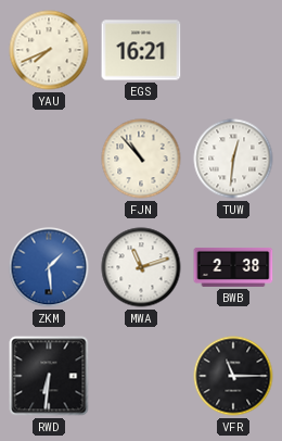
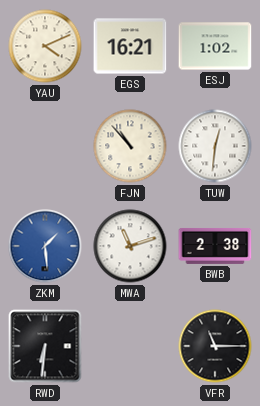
YAU: 7:41 -> 4:11 (45, 46)
ESJ: none -> 1:02 (215, 46)
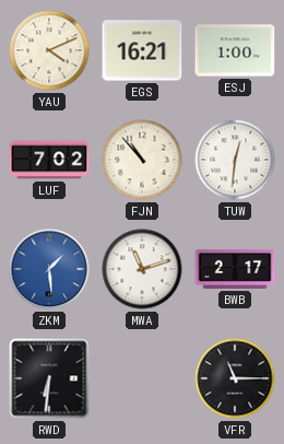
ESJ: 1:02 -> 1:00 (235, 50)
LUF: none -> 7:02 (49, 160)
BWB: 2:38 -> 2:17 (235, 269)
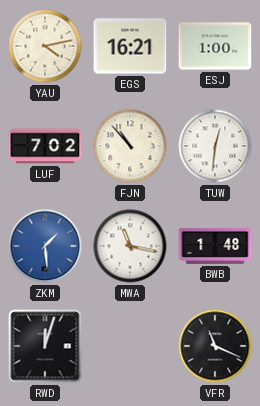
YAU: 4:11 -> 4:13 (45, 46)
MWA: 11:12 -> 11:17 (130, 246)
BWB: 2:17 -> 1:48 (215, 246)
RWD: 6:31 -> 12:03 (45, 346)
VFR: 11:15 -> 11:19 (215, 346)
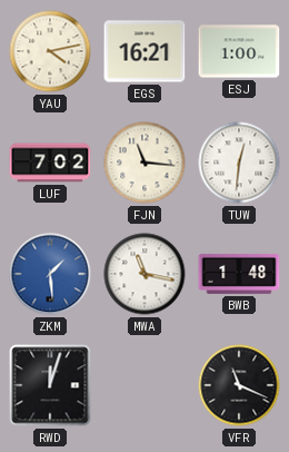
FJN: 10:53 -> 11:16 (144, 163)
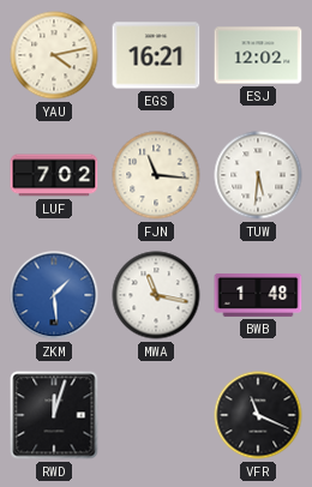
ESJ: 1:00 -> 12:02 (258, 55)
TUW: 12:31 -> 5:31 (258, 175)
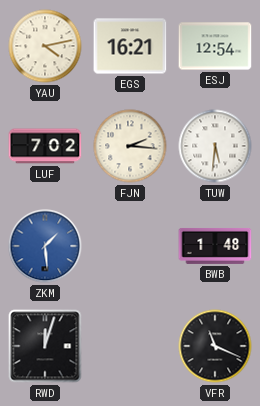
ESJ: 12:02 -> 12:54 (215, 46)
FJN: 11:16 -> 2:16 (130, 146)
MWA: 11:17 -> none (156, 295)
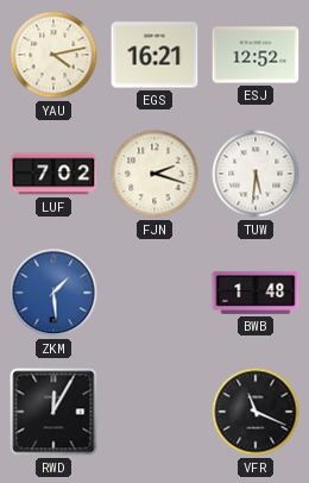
ESJ: 12:54 -> 12:52 (256, 55)
FJN: 2:16 -> 2:18 (154, 174)
RWD: 12:03 -> 12:05 (53, 412)
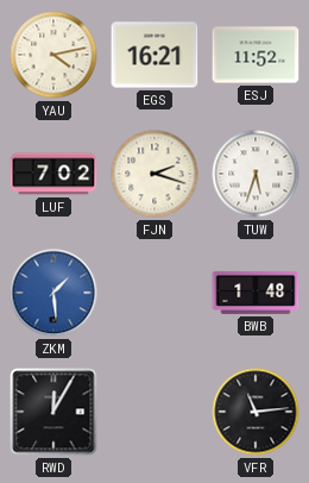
ESJ: 12:52 -> 11:52 (256, 55)
TUW: 5:31 -> 5:33 (256, 174)
VFR: 11:19 -> 11:14 (256, 412)
